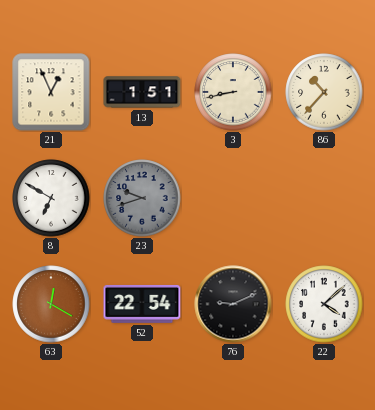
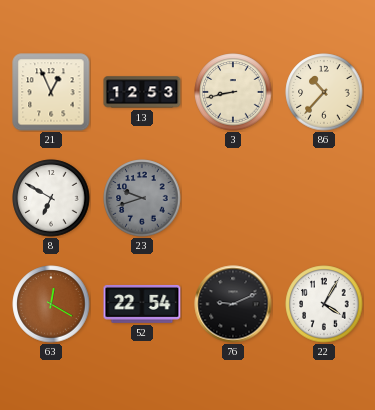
13: 1:51 -> 12:53 (142, 92)
22: 4:08 -> 4:05 (324, 304)
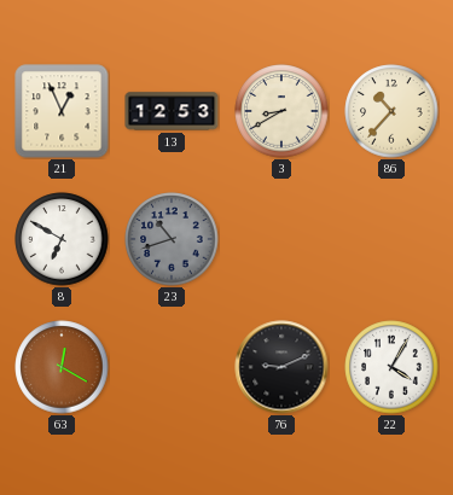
3: 8:43 -> 8:40 (281, 111)
23: 9:42 -> 10:42 (172, 239)
52: 22:54 -> none (142, 304)
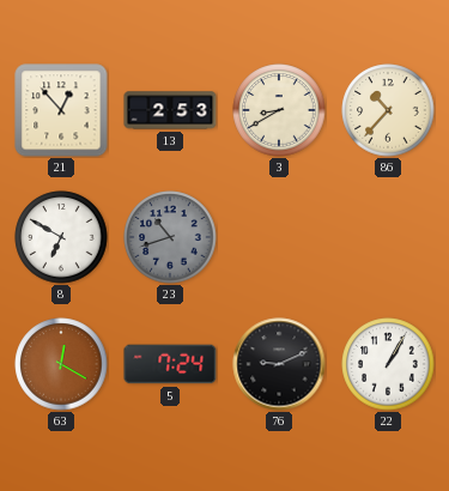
21: 12:56 -> 12:53 (61, 110)
13: 12:53 -> 2:53 (170, 110)
5: none -> 7:24 (170, 364)
22: 4:05 -> 1:05 (388, 364)
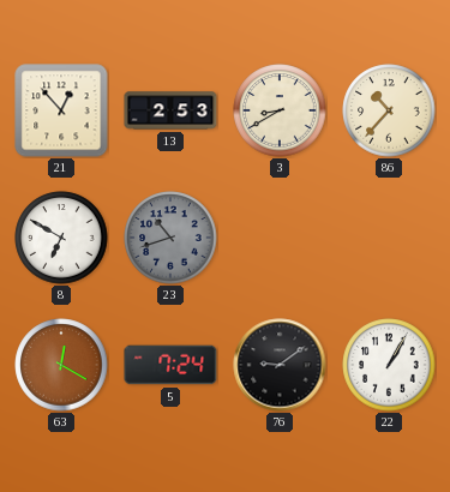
76: 9:11 -> 9:09 (280, 365)
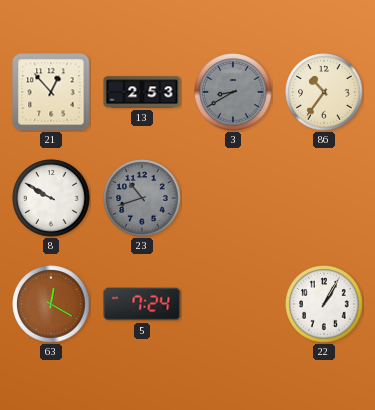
3 dial: cream -> grey (233, 92)
86: 10:37 -> 10:36 (324, 92)
8: 6:50 -> 9:50 (51, 198)
76: 9:09 -> none (280, 365)
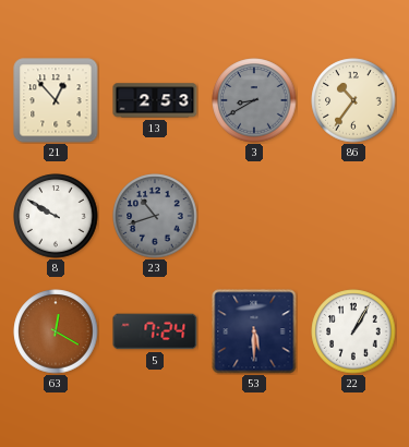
53: none -> 5:30 (254, 331)
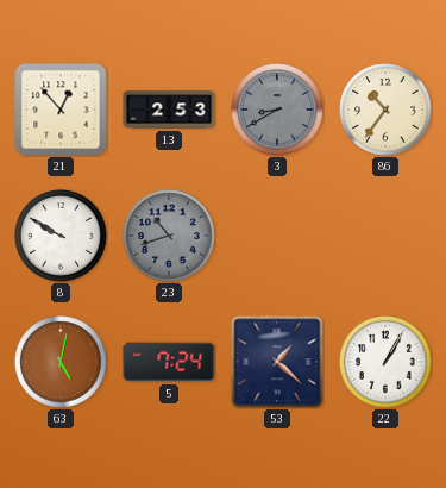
63: 12:20 -> 5:02 (61, 362)
53: 5:30 -> 1:22 (277, 362)
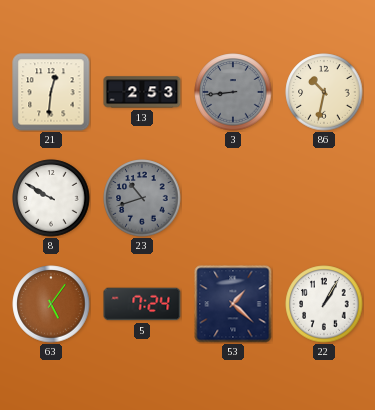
21: 12:53 -> 12:31 (51, 92)
3: 8:40 -> 8:44 (233, 92)
86: 10:36 -> 10:32 (324, 92)
63: 5:02 -> 5:06 (51, 304)
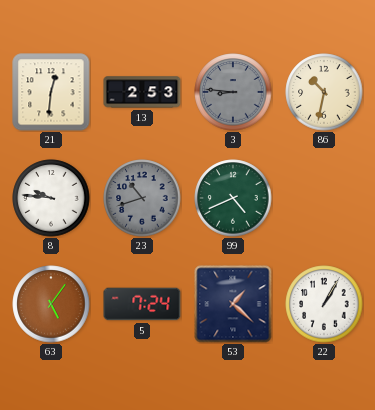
3: 8:44 -> 8:46 (233, 92)
8: 9:50 -> 9:46 (51, 198)
99: none -> 4:41 (233, 198)
